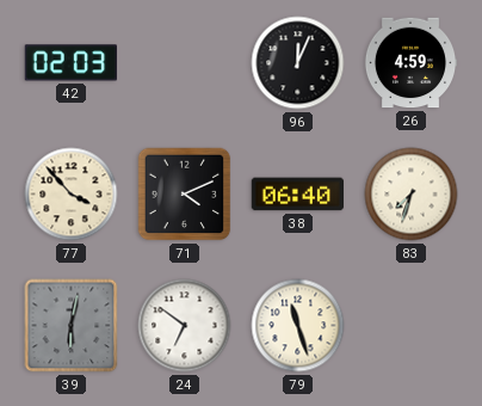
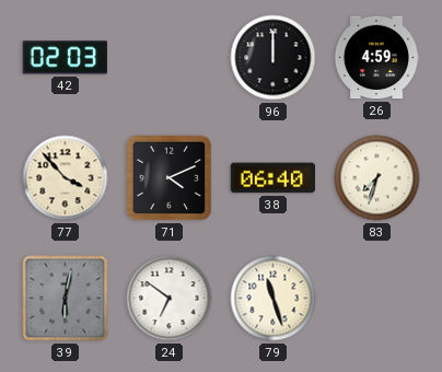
96: 12:04 -> 12:00 (274, 58)
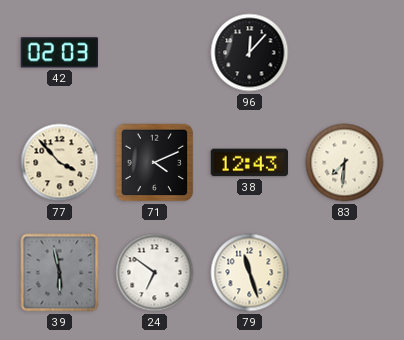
96: 12:00 -> 12:07 (250, 53)
26: 4:59 -> none (376, 58)
38: 06:40 -> 12:43 (249, 163)
83: 7:33 -> 7:31 (345, 163)
39: 6:02 -> 5:58 (60, 273)
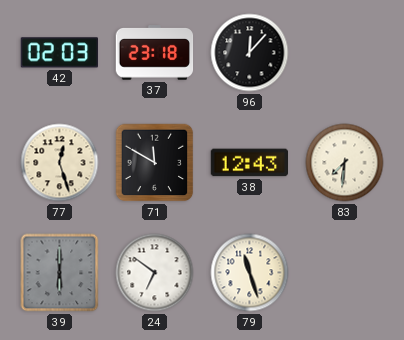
37: none -> 23:18 (155, 53)
77: 3:53 -> 12:27 (60, 163)
71: 4:11 -> 11:50 (155, 163)
39: 5:58 -> 6:00 (60, 273)
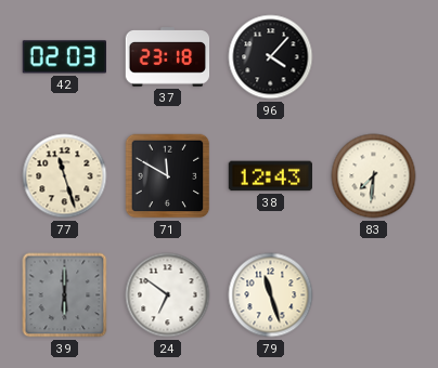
96: 12:07 -> 4:07 (271, 57)
77: 12:27 -> 11:27 (65, 176)
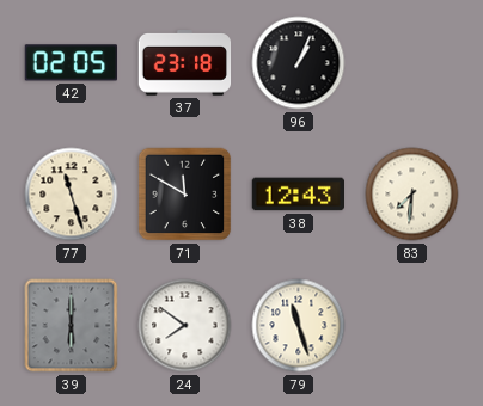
42: 02:03 -> 02:05 (71, 63)
96: 4:07 -> 1:04 (299, 63)
24: 6:51 -> 7:51 (185, 326)
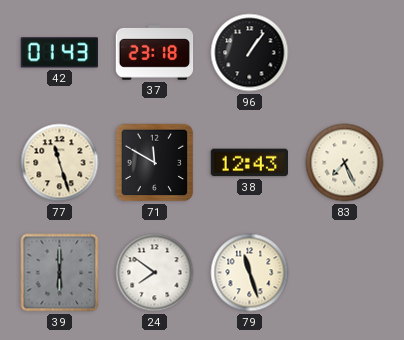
42: 02:05 -> 01:43 (59, 53)
96: 1:04 -> 1:06 (250, 53)
83: 7:31 -> 7:26 (345, 163)
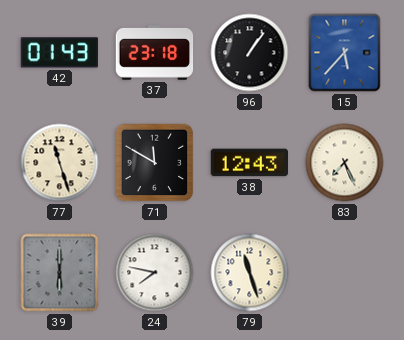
15: none -> 5:37 (345, 53)
24: 7:51 -> 7:47 (155, 273)
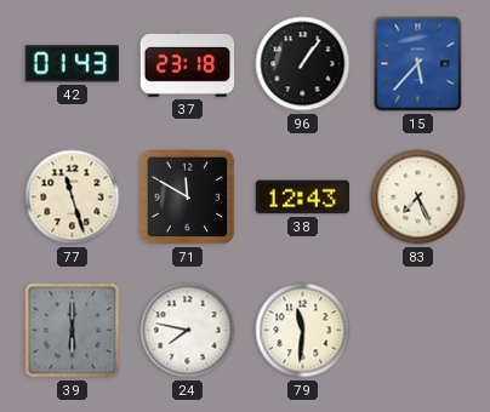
79: 11:27 -> 11:31 (303, 331)
